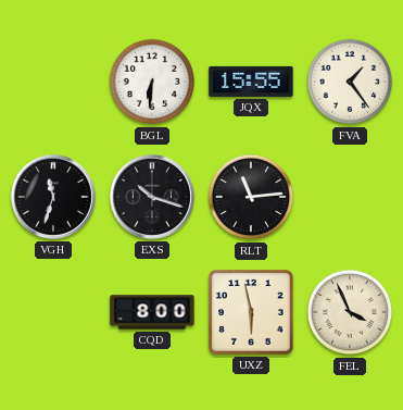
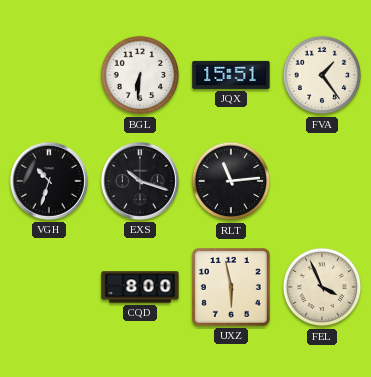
JQX: 15:55 -> 15:51 (231, 75)
VGH: 11:33 -> 10:33 (49, 181)
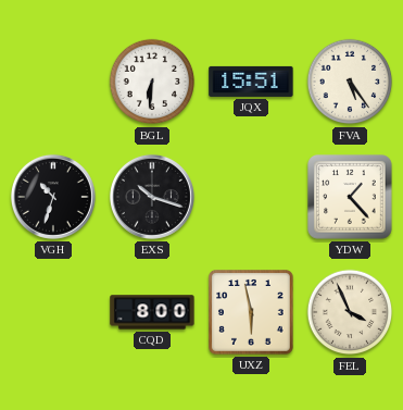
FVA: 1:24 -> 5:24 (350, 82)
RLT: 11:14 -> none (231, 181)
YDW: none -> 1:23 (350, 197)
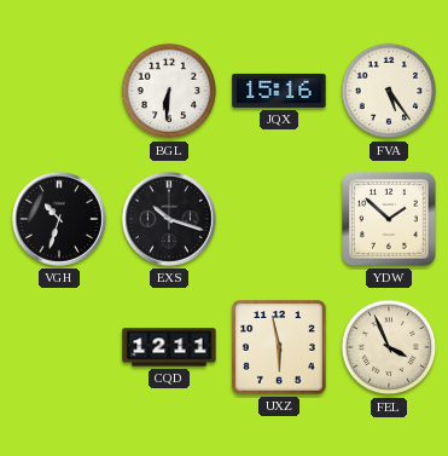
JQX: 15:51 -> 15:16 (279, 91)
YDW: 1:23 -> 1:52 (389, 219)
CQD: 8:00 -> 12:11 (169, 347)
